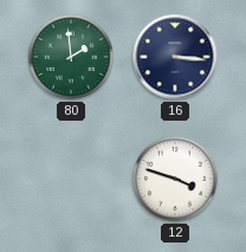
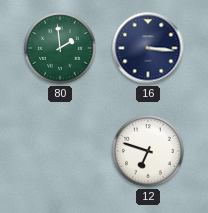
12: 3:48 -> 6:48 (148, 151)
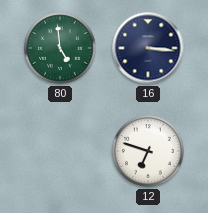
80: 1:59 -> 4:59 (60, 48)
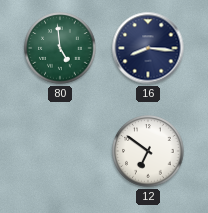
16: 3:16 -> 8:16 (148, 48)
12: 6:48 -> 6:51 (148, 151)
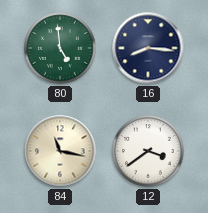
84: none -> 11:17 (60, 151)
12: 6:51 -> 3:39 (148, 151)
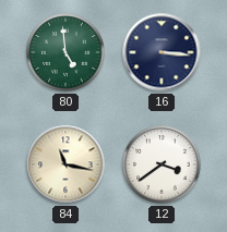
16: 8:16 -> 3:16 (162, 52)
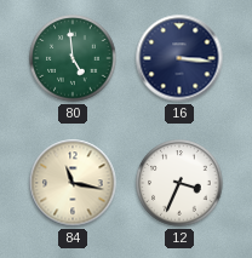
12: 3:39 -> 3:34 (179, 183)
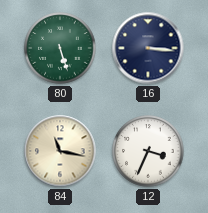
80: 4:59 -> 5:27 (60, 48)
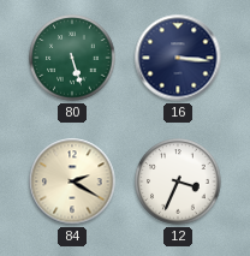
84: 11:17 -> 2:20 (72, 181)
